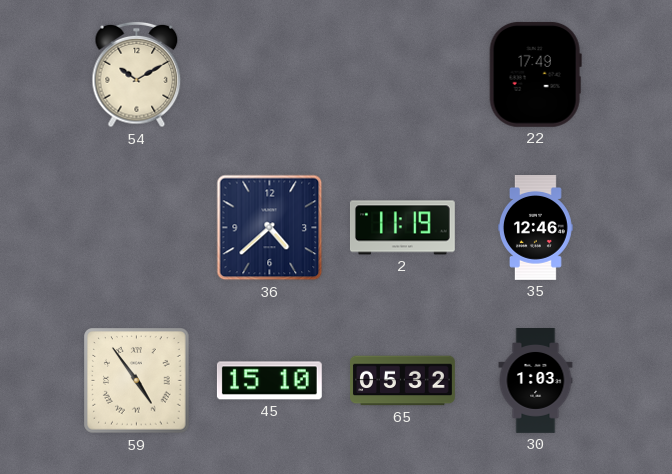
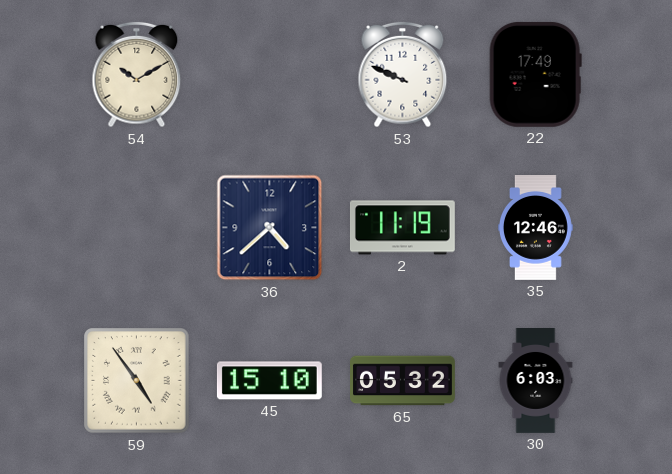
53: none -> 9:49 (403, 75)
30: 1:03 -> 6:03 (536, 381)
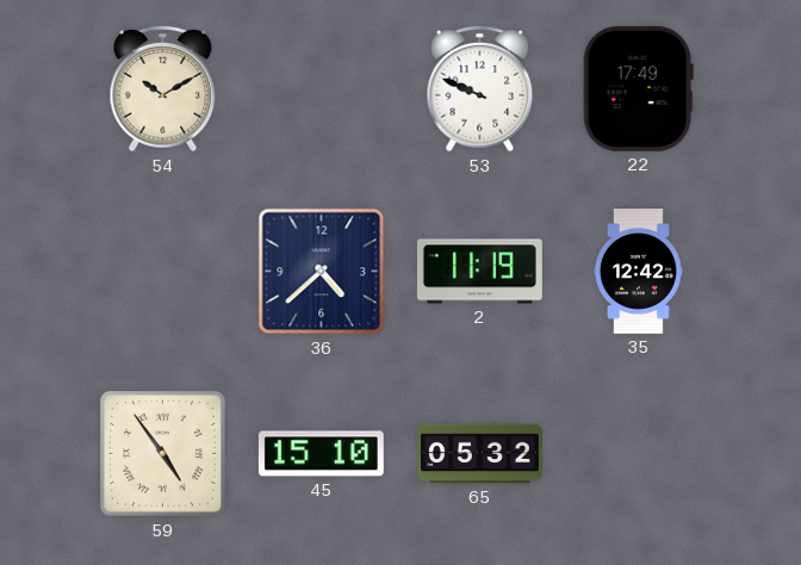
35: 12:46 -> 12:42 (638, 272)
30: 6:03 -> none (536, 381)
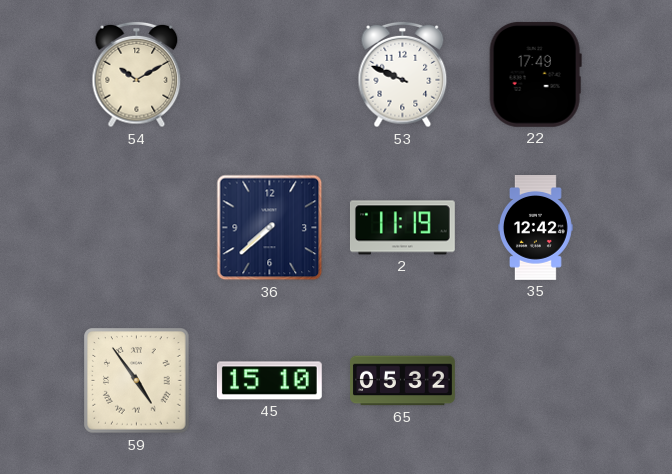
36: 4:38 -> 7:38 (270, 228)
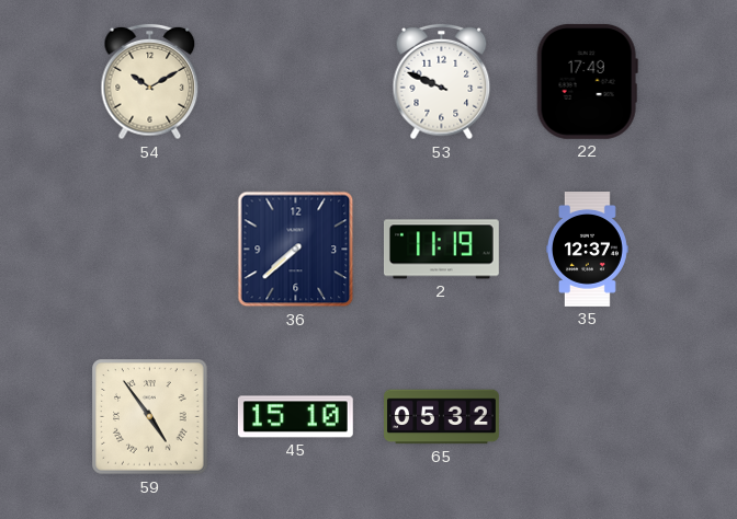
35: 12:42 -> 12:37 (587, 250)
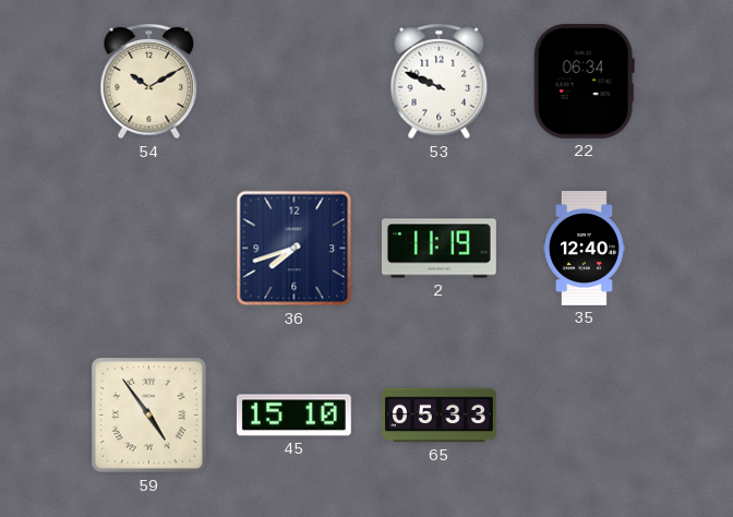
22: 17:49 -> 06:34 (584, 81)
36: 7:38 -> 7:42 (295, 249)
35: 12:37 -> 12:40 (584, 249)
65: 05:32 -> 05:33 (440, 416)
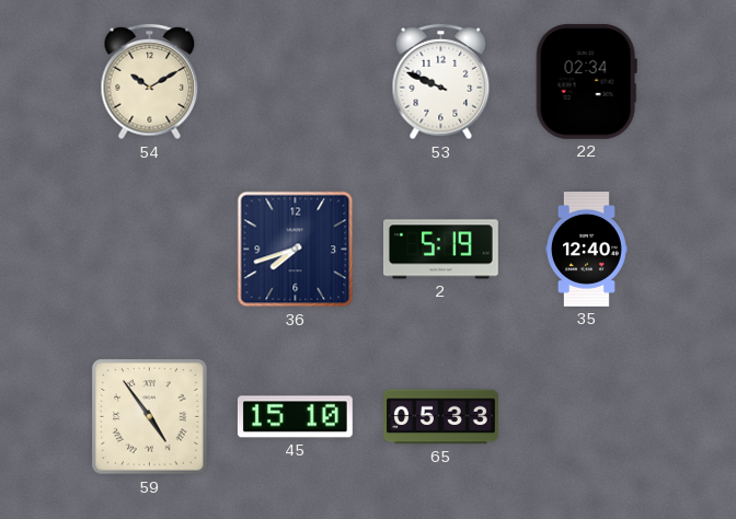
22: 06:34 -> 02:34 (586, 81)
2: 11:19 -> 5:19 (440, 250)
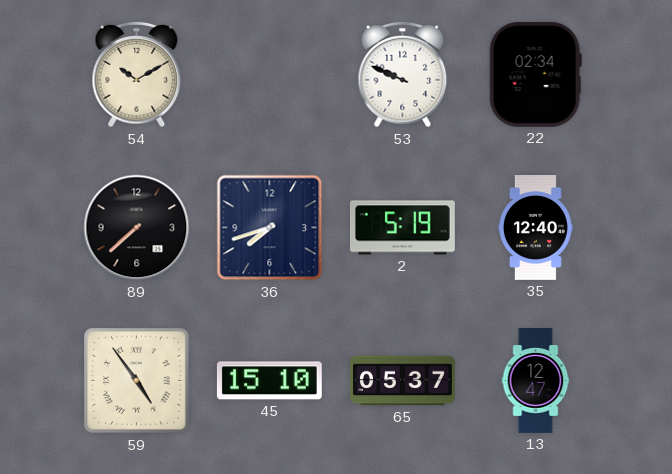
89: none -> 7:38 (137, 228)
65: 05:33 -> 05:37 (403, 381)
13: none -> 12:47 (536, 381)
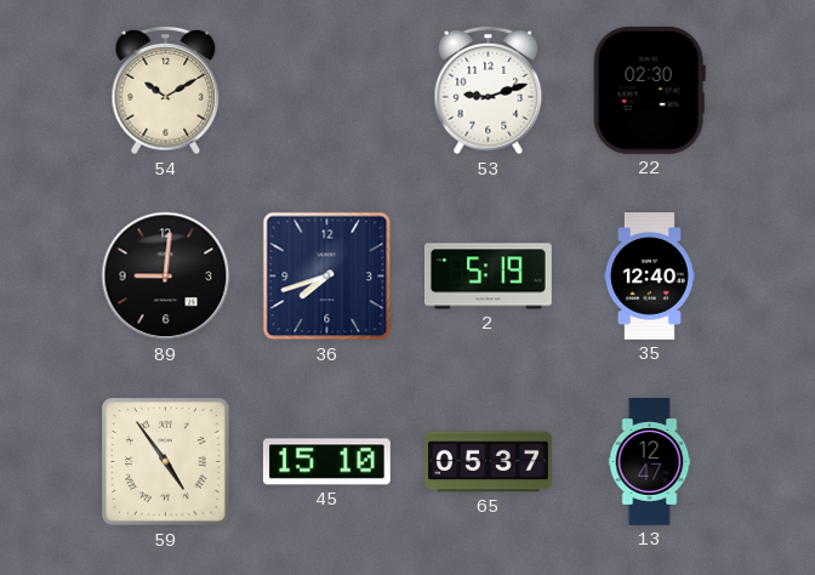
53: 9:49 -> 9:12 (489, 91)
22: 02:34 -> 02:30 (649, 90)
89: 7:38 -> 9:01 (166, 277)
